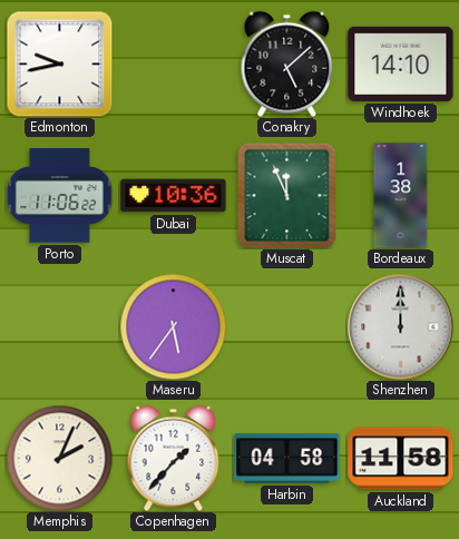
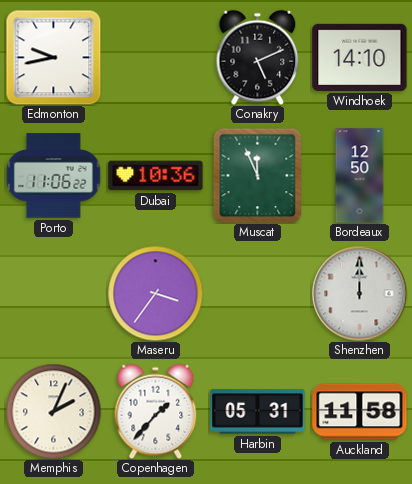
Conakry: 5:08 -> 5:11 (258, 57)
Bordeaux: 1:38 -> 12:50 (360, 176)
Maseru: 5:36 -> 3:36 (155, 293)
Harbin: 04:58 -> 05:31 (258, 412)
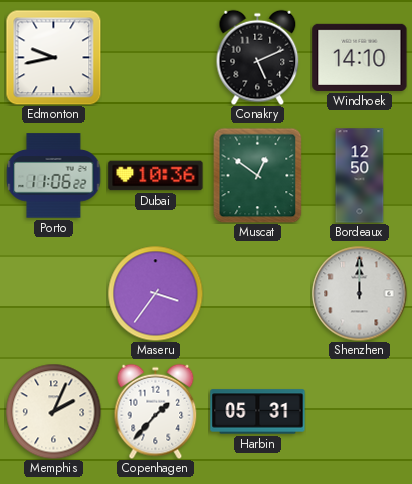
Muscat: 11:56 -> 12:51 (258, 175)
Auckland: 11:58 -> none (360, 412)
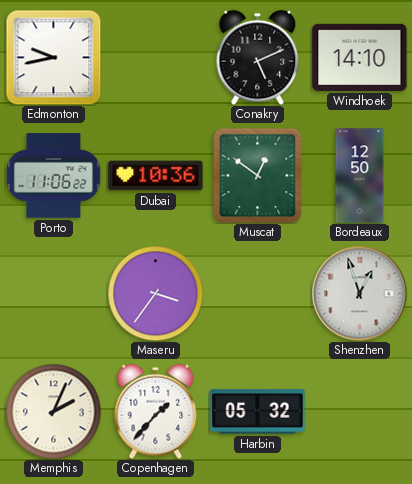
Shenzhen: 12:00 -> 12:57 (359, 293)
Harbin: 05:31 -> 05:32 (258, 412)
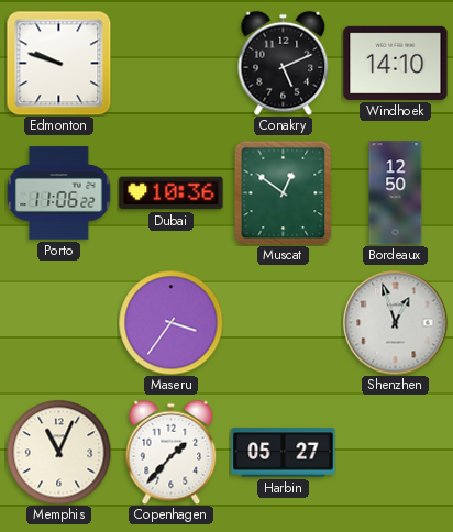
Edmonton: 9:43 -> 9:48 (58, 63)
Memphis: 2:04 -> 11:04 (58, 452)
Harbin: 05:32 -> 05:27 (284, 453)
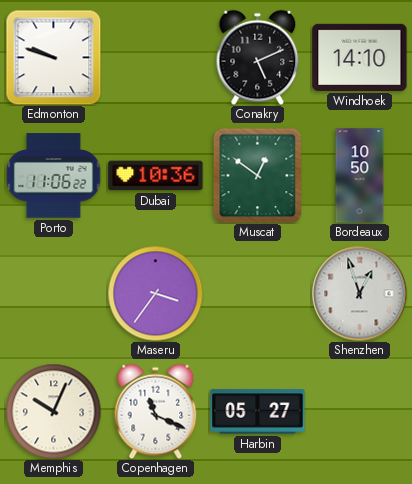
Bordeaux: 12:50 -> 10:50 (360, 176)
Memphis: 11:04 -> 10:04 (53, 411)
Copenhagen: 1:37 -> 11:19 (156, 411)
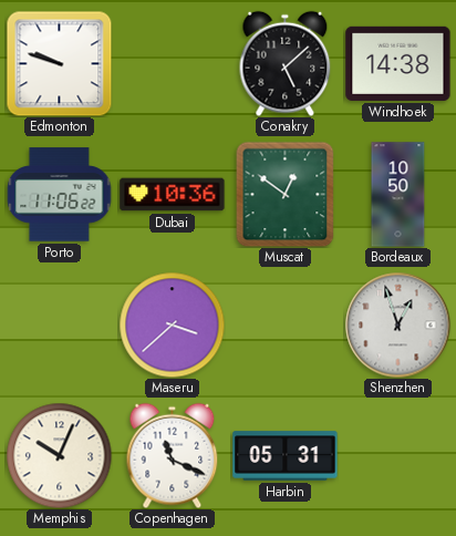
Conakry: 5:11 -> 5:08 (286, 63)
Windhoek: 14:10 -> 14:38 (398, 63)
Maseru: 3:36 -> 3:38 (172, 324)
Harbin: 05:27 -> 05:31 (286, 456)
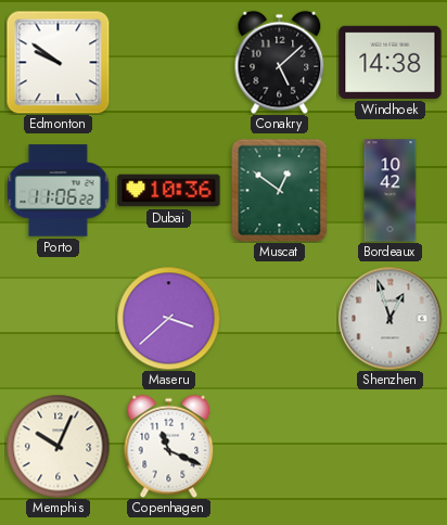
Edmonton: 9:48 -> 9:51 (58, 62)
Bordeaux: 10:50 -> 10:42 (391, 191)
Harbin: 05:31 -> none (286, 456)
